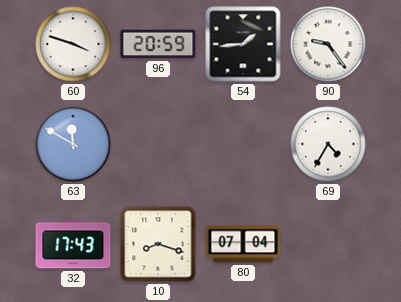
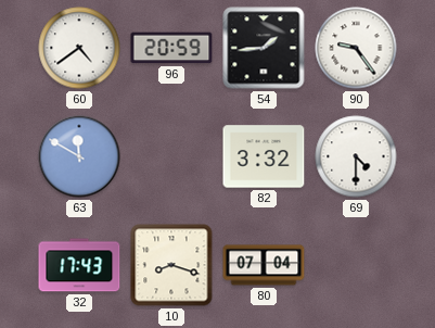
60: 3:48 -> 4:39 (79, 48)
82: none -> 3:32 (264, 156)
69: 4:35 -> 4:30 (356, 156)
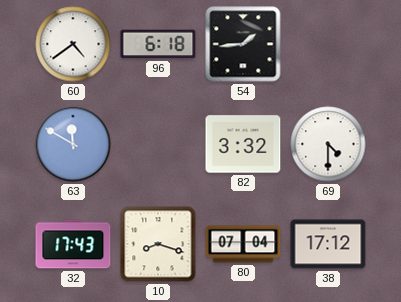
96: 20:59 -> 6:18 (158, 44)
90: 9:24 -> none (356, 48)
38: none -> 17:12 (328, 244)
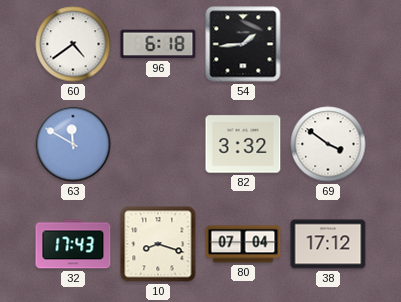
69: 4:30 -> 3:51 (328, 144)
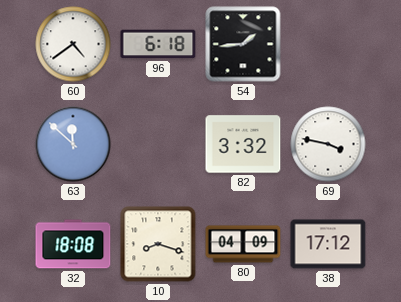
63: 11:50 -> 11:52 (73, 144)
69: 3:51 -> 3:47 (328, 144)
32: 17:43 -> 18:08 (73, 244)
80: 07:04 -> 04:09 (243, 244)
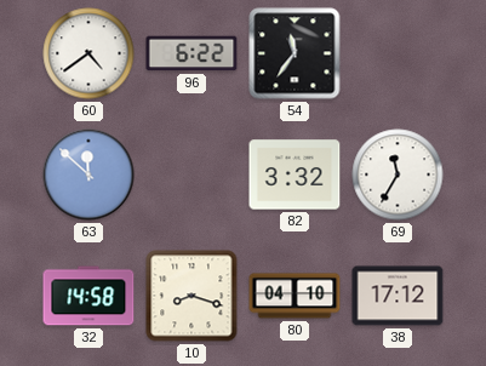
96: 6:18 -> 6:22 (191, 53)
54: 1:44 -> 11:36 (295, 53)
69: 3:47 -> 11:35 (398, 175)
32: 18:08 -> 14:58 (88, 296)
80: 04:09 -> 04:10 (295, 296)
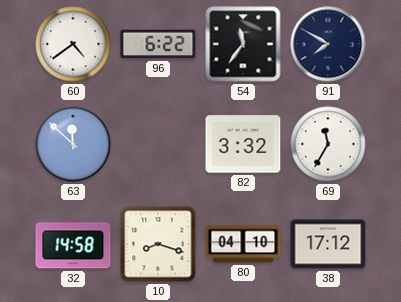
91: none -> 7:50 (328, 44)
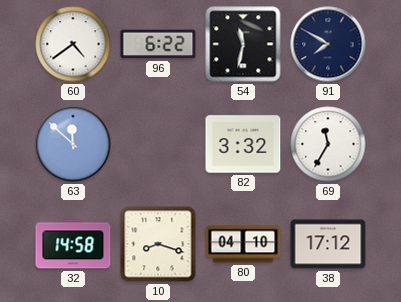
54: 11:36 -> 11:32 (243, 44)
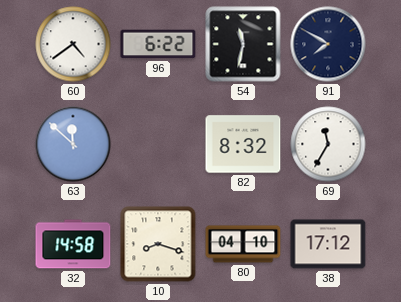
82: 3:32 -> 8:32 (243, 144)
